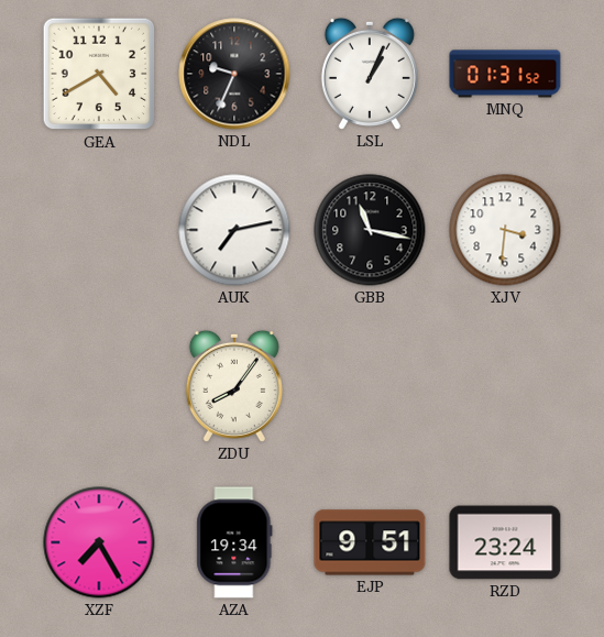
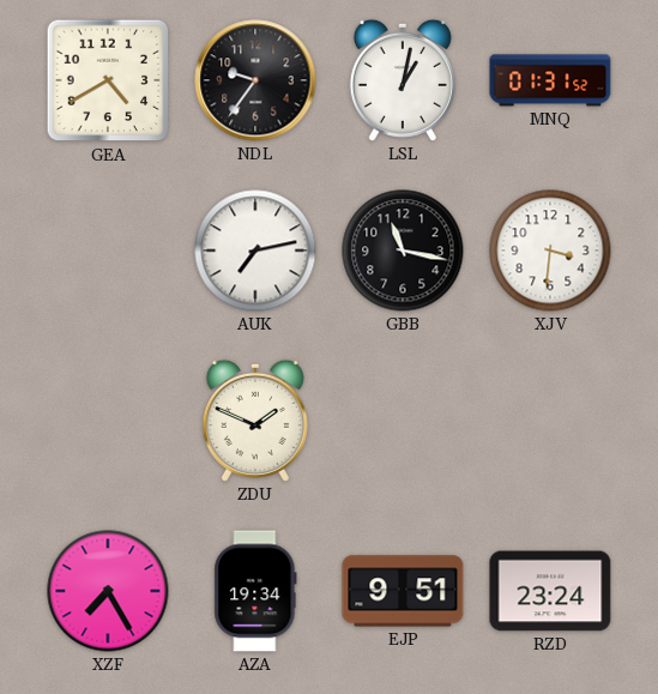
NDL: 9:34 -> 9:36 (255, 80)
LSL: 1:04 -> 1:02 (403, 80)
ZDU: 8:06 -> 1:49 (255, 421)
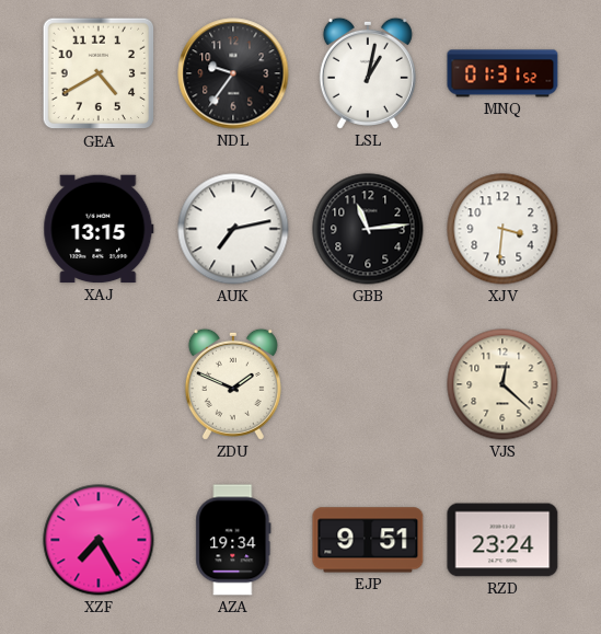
XAJ: none -> 13:15 (99, 229)
GBB: 11:17 -> 11:14 (368, 229)
VJS: none -> 12:22 (502, 384)
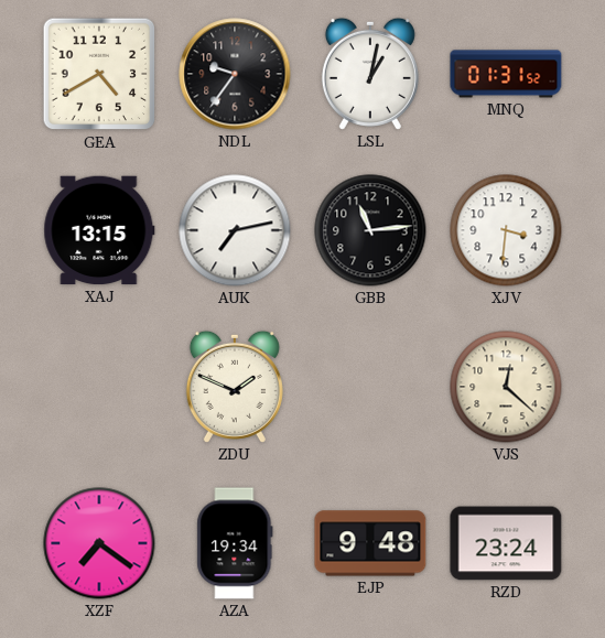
XZF: 7:25 -> 7:21 (99, 543)
EJP: 9:51 -> 9:48 (370, 543)
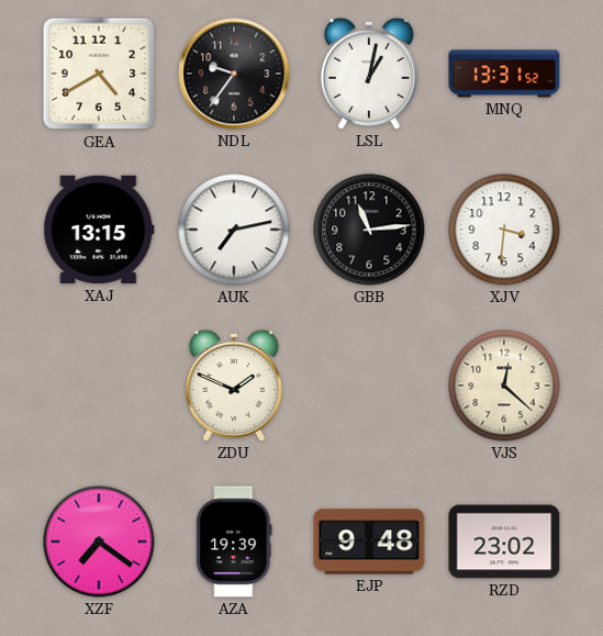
MNQ: 01:31 -> 13:31 (504, 74)
AZA: 19:34 -> 19:39 (234, 542)
RZD: 23:24 -> 23:02 (504, 542)
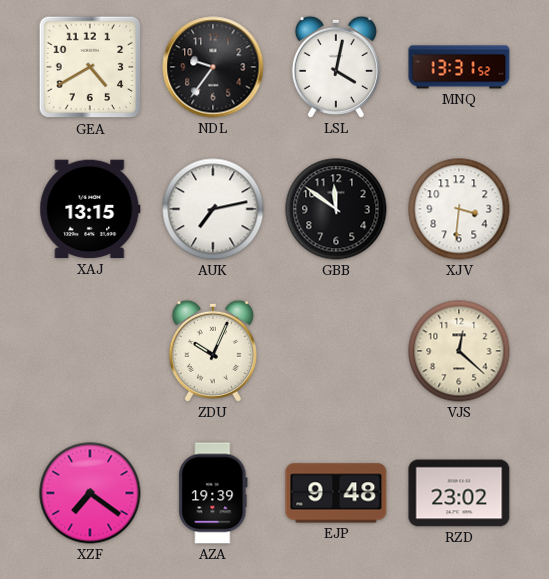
LSL: 1:02 -> 4:02 (336, 67)
GBB: 11:14 -> 11:51 (336, 209)
ZDU: 1:49 -> 10:04 (213, 351)
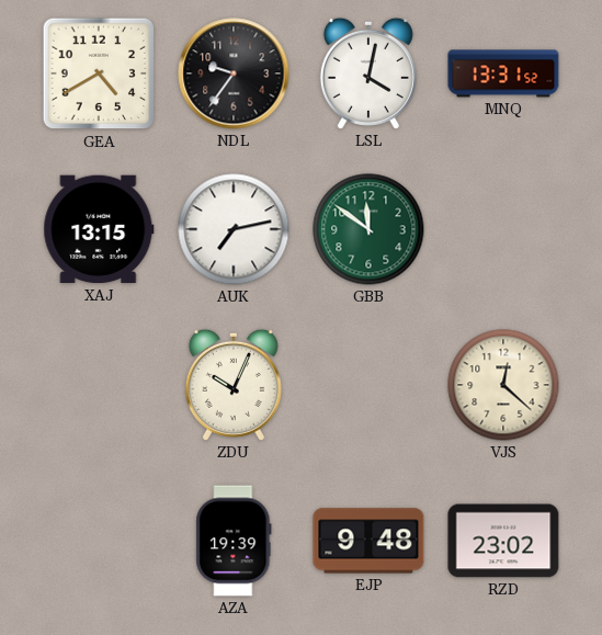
GBB dial: black -> green (368, 229)
XJV: 3:31 -> none (459, 209)
XZF: 7:21 -> none (90, 493)
